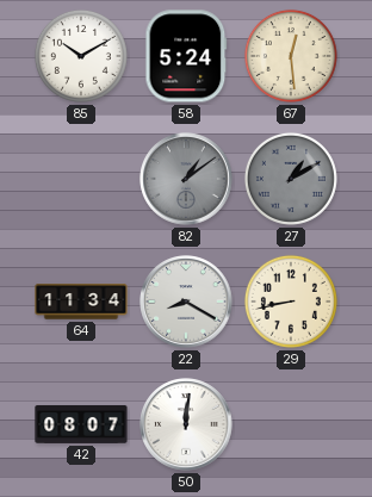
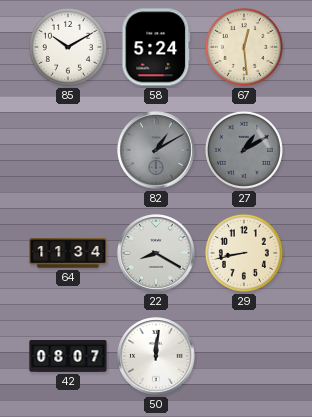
82: 1:09 -> 1:10 (156, 150)
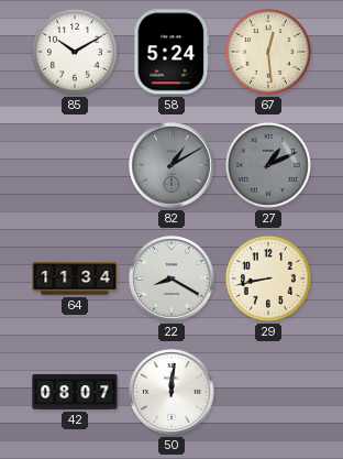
27: 1:10 -> 1:11 (268, 165)
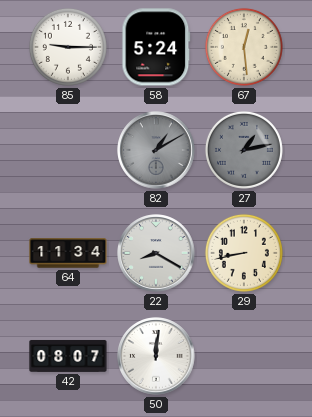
85: 10:10 -> 9:15 (68, 47)
27: 1:11 -> 1:13 (244, 150)
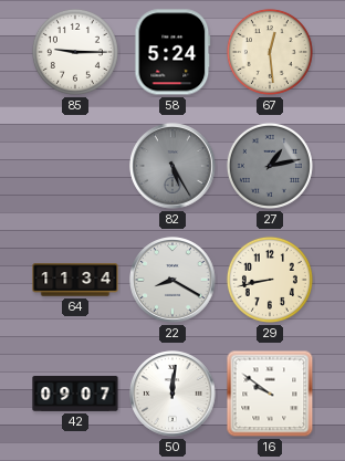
82: 1:10 -> 5:25 (172, 166)
42: 08:07 -> 09:07 (75, 394)
16: none -> 9:51 (270, 394)
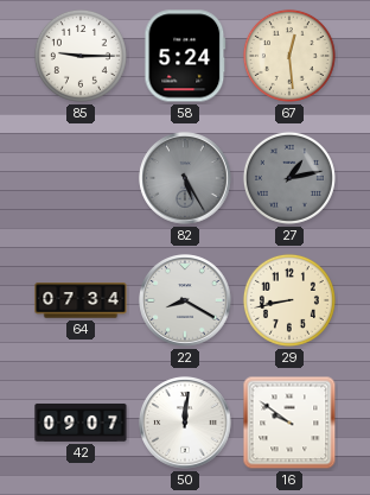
64: 11:34 -> 07:34 (81, 300)
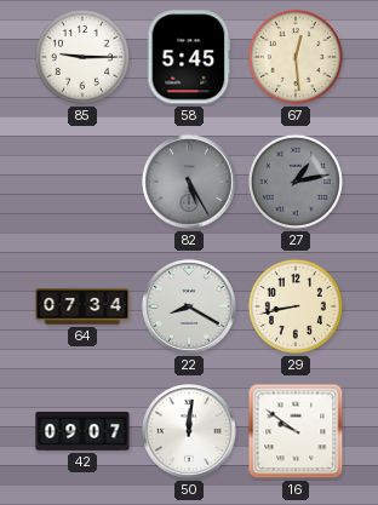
58: 5:24 -> 5:45 (189, 57)
